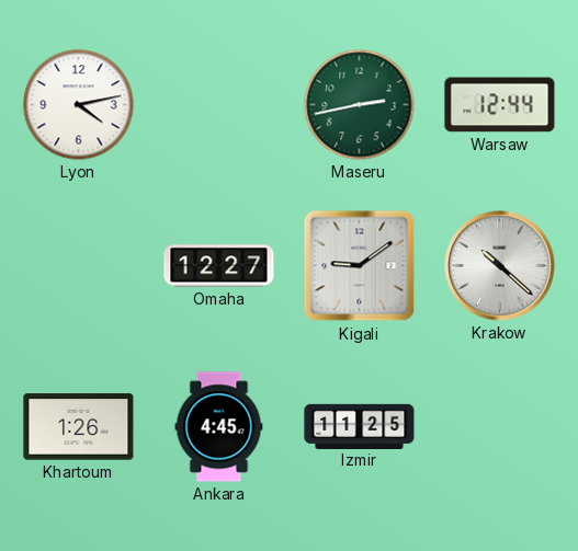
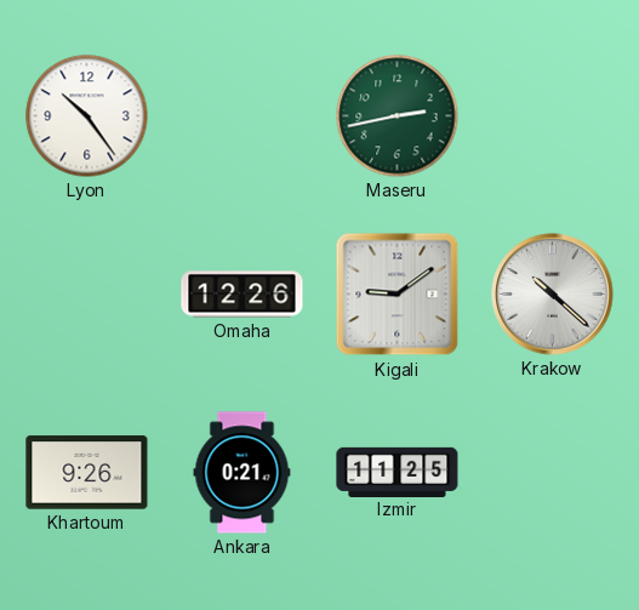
Lyon: 4:13 -> 10:24 (87, 116)
Warsaw: 12:44 -> none (500, 105)
Omaha: 12:27 -> 12:26 (243, 295)
Khartoum: 1:26 -> 9:26 (87, 473)
Ankara: 4:45 -> 0:21 (243, 473)
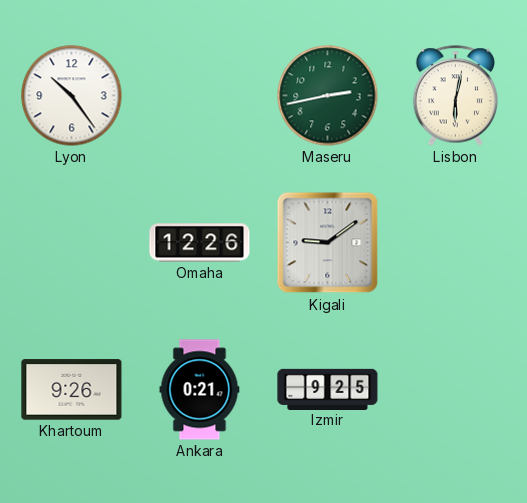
Lisbon: none -> 6:02 (456, 96)
Krakow: 10:22 -> none (553, 295)
Izmir: 11:25 -> 9:25 (328, 389)
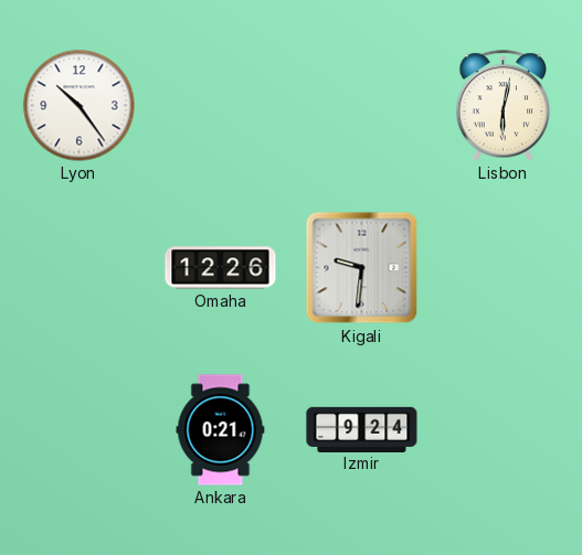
Maseru: 2:43 -> none (328, 96)
Kigali: 9:09 -> 9:31 (362, 268)
Khartoum: 9:26 -> none (72, 390)
Izmir: 9:25 -> 9:24 (362, 429)
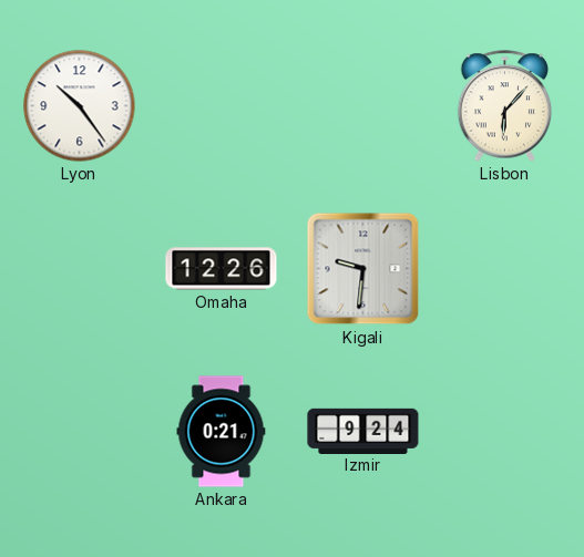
Lisbon: 6:02 -> 6:07 (505, 106)
